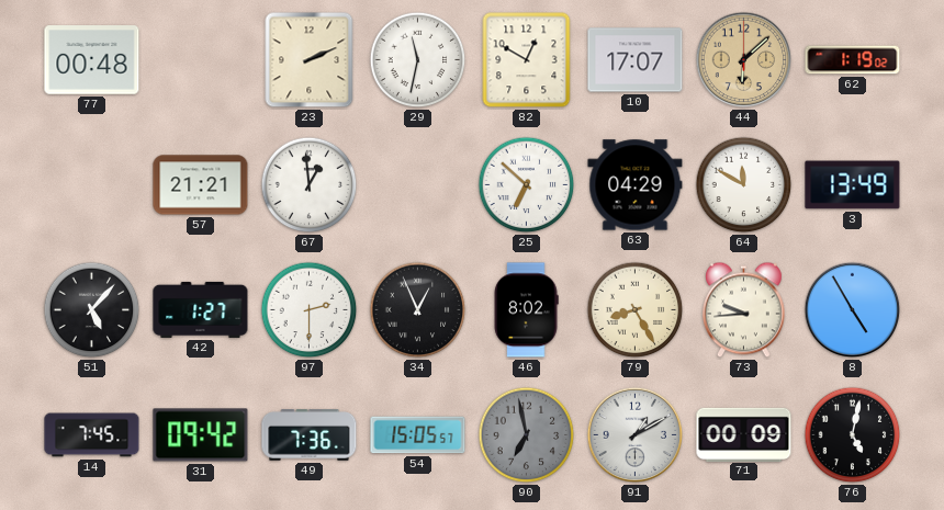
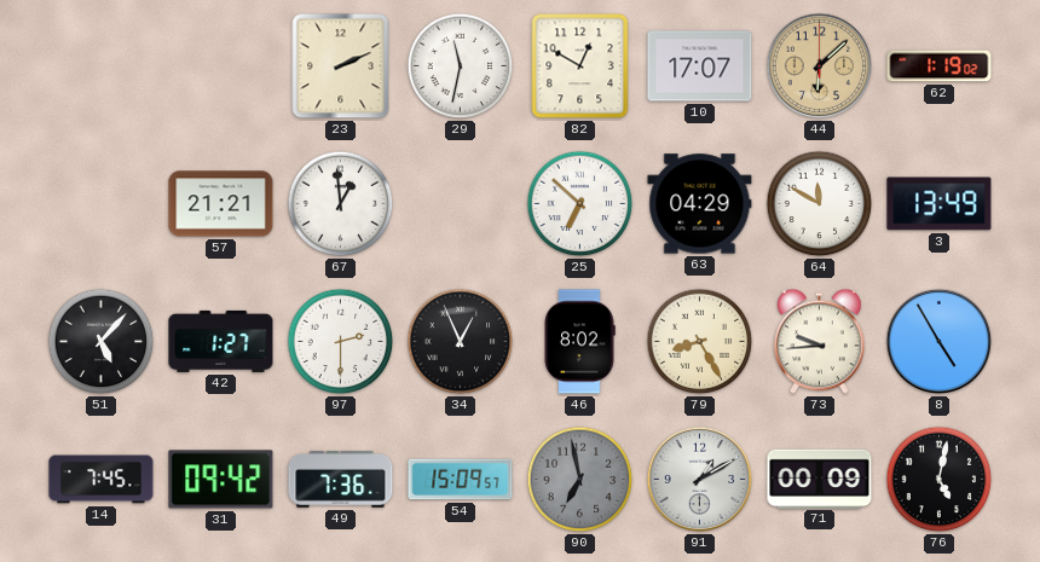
77: 00:48 -> none (92, 60)
54: 15:05 -> 15:09 (461, 480)
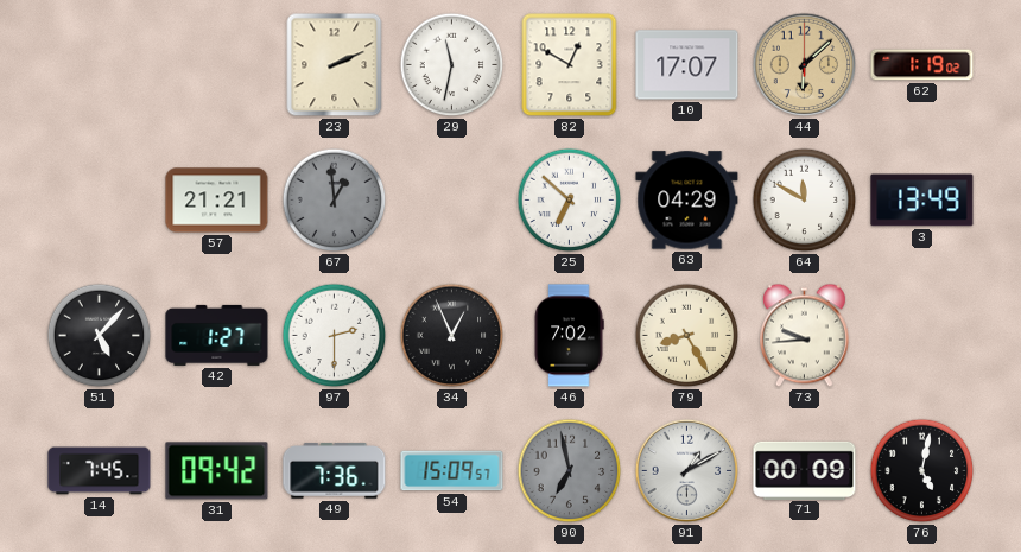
67 dial: white -> grey (335, 201)
46: 8:02 -> 7:02 (569, 336)
8: 4:55 -> none (940, 342)
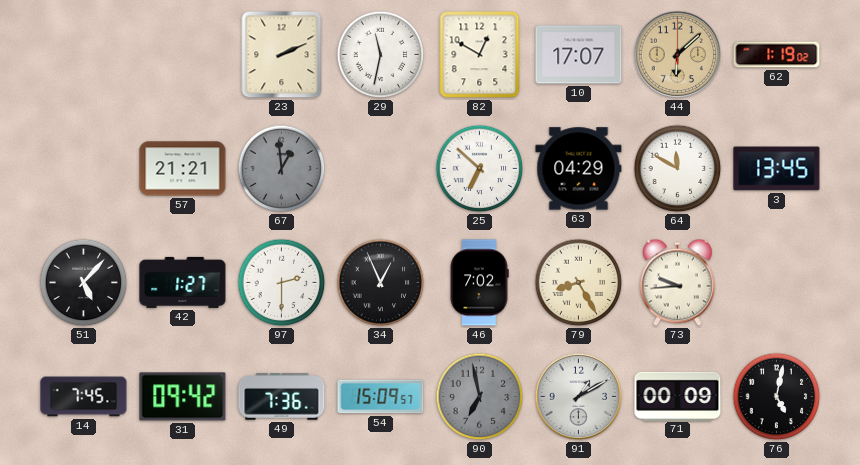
3: 13:49 -> 13:45 (777, 169)
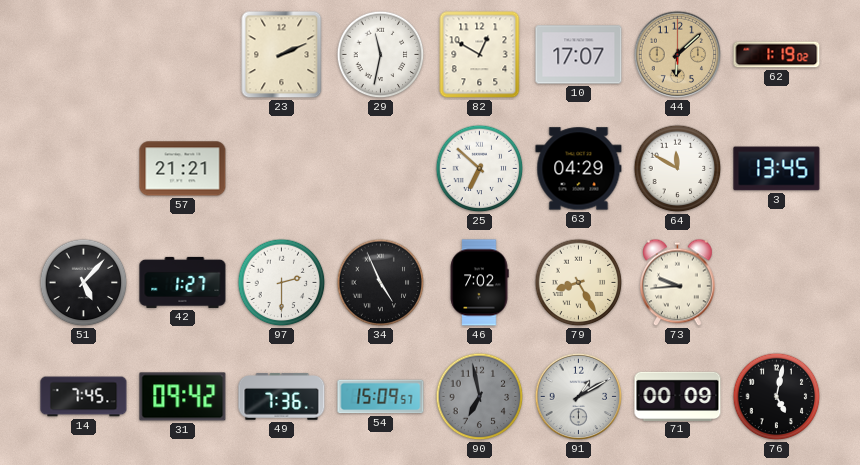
67: 12:59 -> none (282, 169)
34: 12:56 -> 4:56 (381, 283)
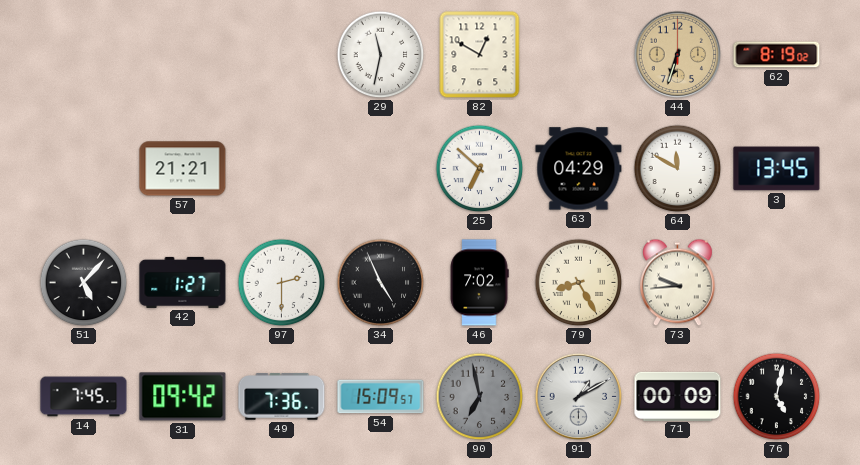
23: 2:11 -> none (282, 55)
10: 17:07 -> none (579, 55)
44: 6:08 -> 6:33 (678, 55)
62: 1:19 -> 8:19 (777, 55)
